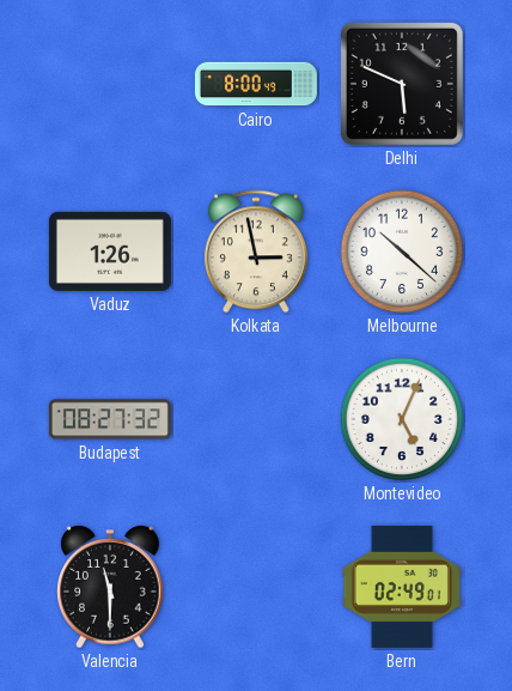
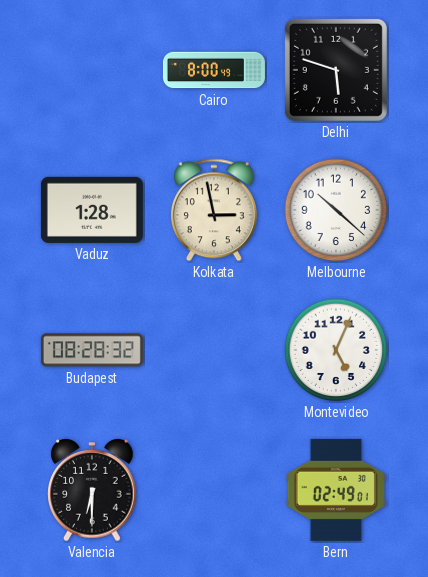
Delhi: 5:49 -> 5:48 (336, 70)
Vaduz: 1:26 -> 1:28 (92, 210)
Budapest: 08:27 -> 08:28 (92, 350)
Valencia: 11:30 -> 6:30 (92, 491)
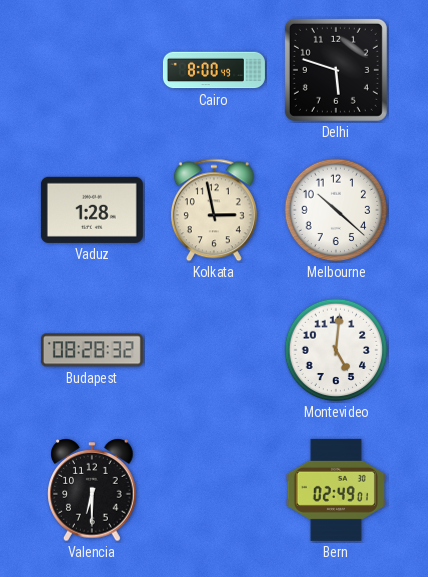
Montevideo: 5:04 -> 5:01 (336, 350)
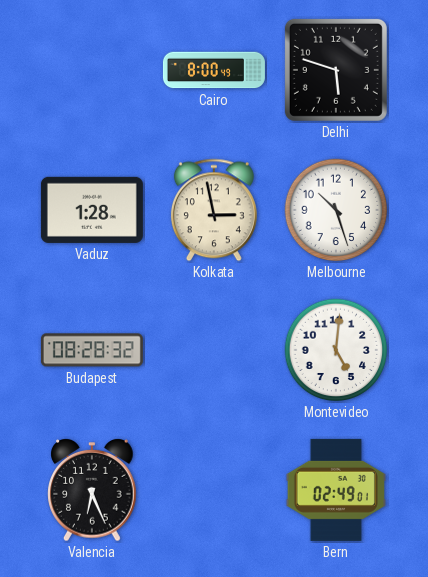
Melbourne: 10:22 -> 10:27 (336, 210)
Valencia: 6:30 -> 6:26 (92, 491)
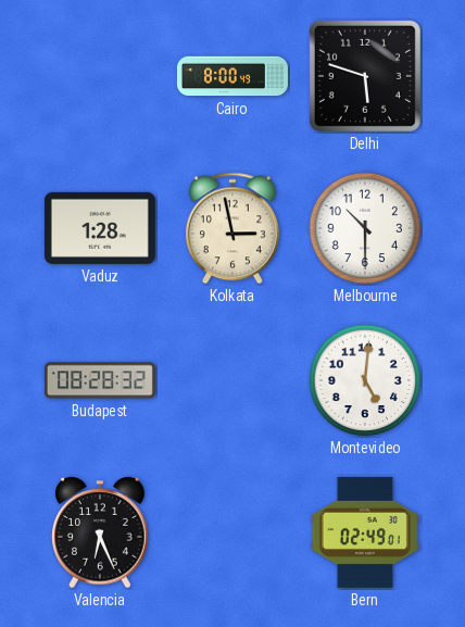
Melbourne: 10:27 -> 10:30 (365, 228)
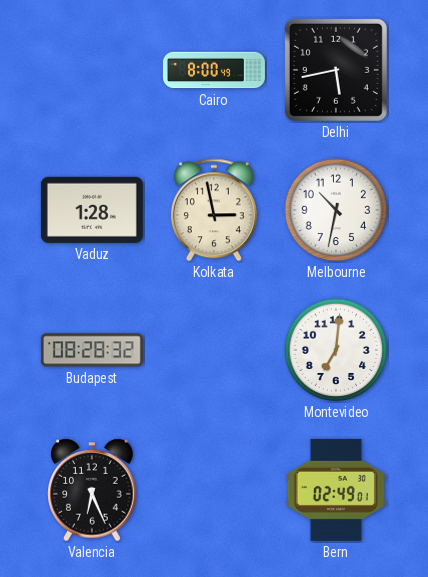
Delhi: 5:48 -> 5:43 (336, 70)
Melbourne: 10:30 -> 10:32 (336, 210)
Montevideo: 5:01 -> 7:01 (336, 350)
